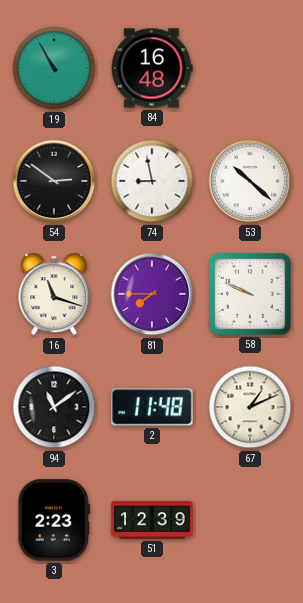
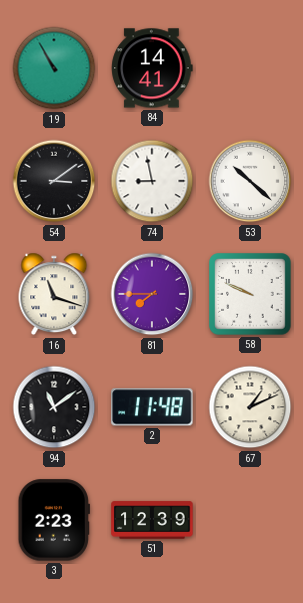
84: 16:48 -> 14:41 (152, 68)
54: 2:51 -> 3:09 (54, 181)
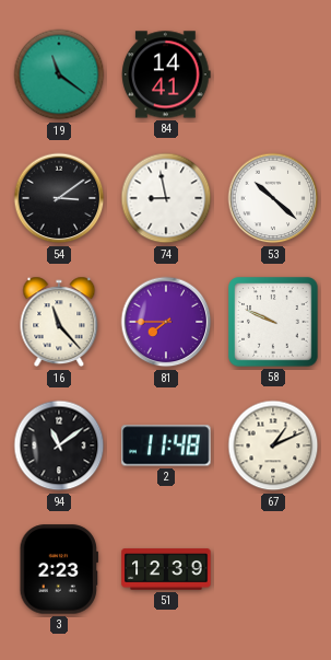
19: 10:55 -> 11:21 (59, 74)
16: 11:18 -> 11:23 (59, 322)
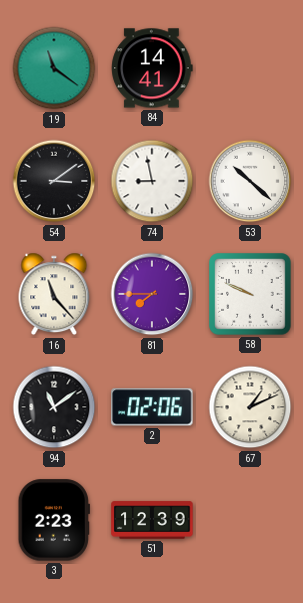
2: 11:48 -> 02:06 (152, 407)
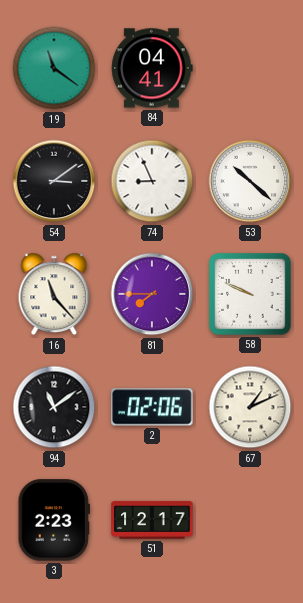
84: 14:41 -> 04:41 (152, 68)
74: 8:58 -> 8:56 (152, 181)
51: 12:39 -> 12:17 (152, 520)
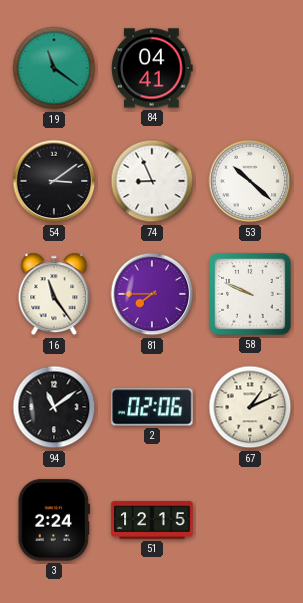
16: 11:23 -> 11:24 (54, 294)
3: 2:23 -> 2:24 (53, 520)
51: 12:17 -> 12:15 (152, 520)
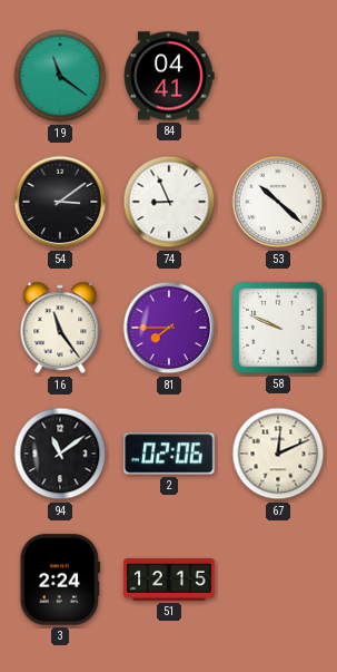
67: 1:11 -> 12:11 (278, 454)
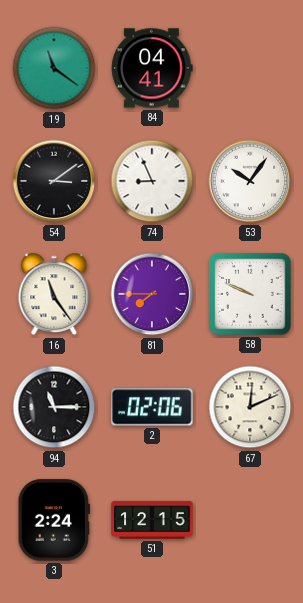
53: 10:22 -> 10:06 (250, 181)
94: 11:09 -> 11:15 (54, 407)
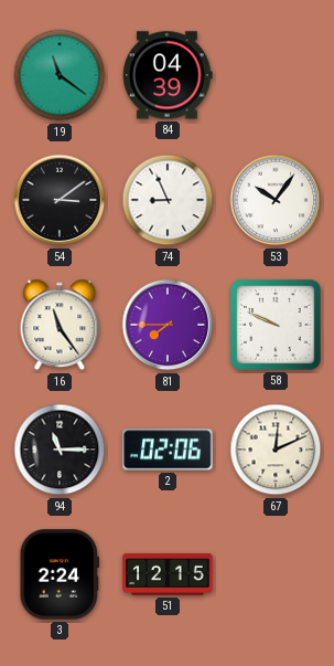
84: 04:41 -> 04:39 (168, 75)
